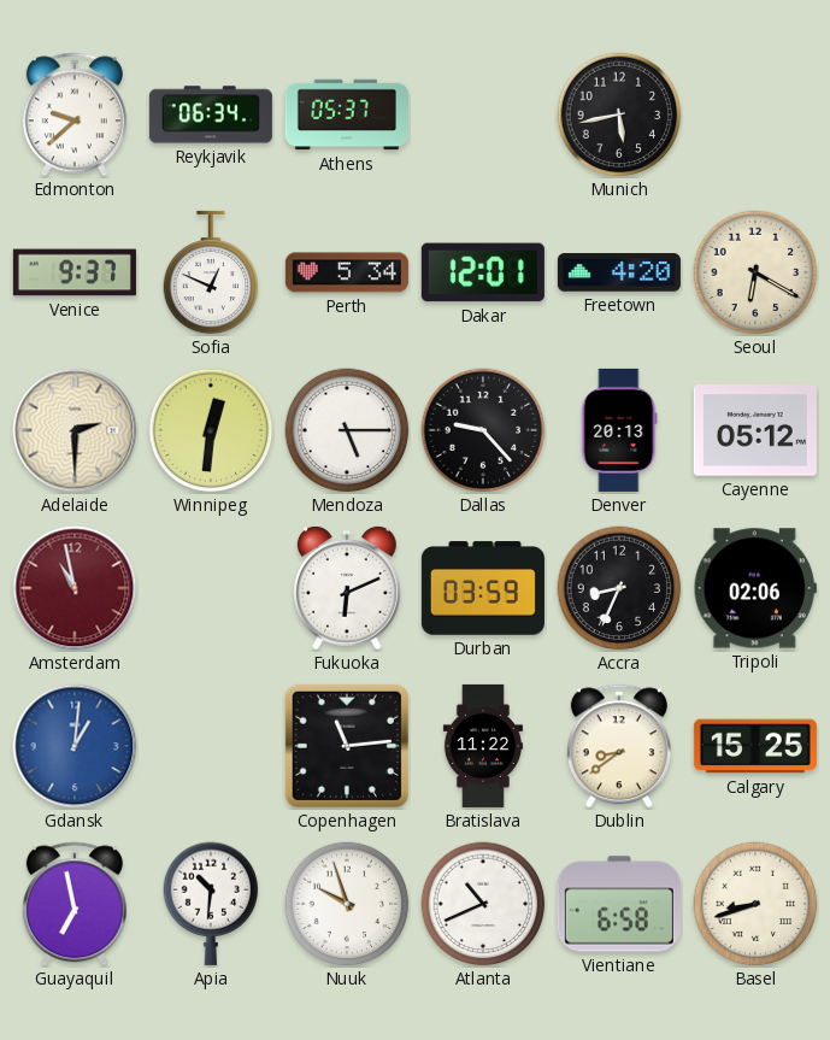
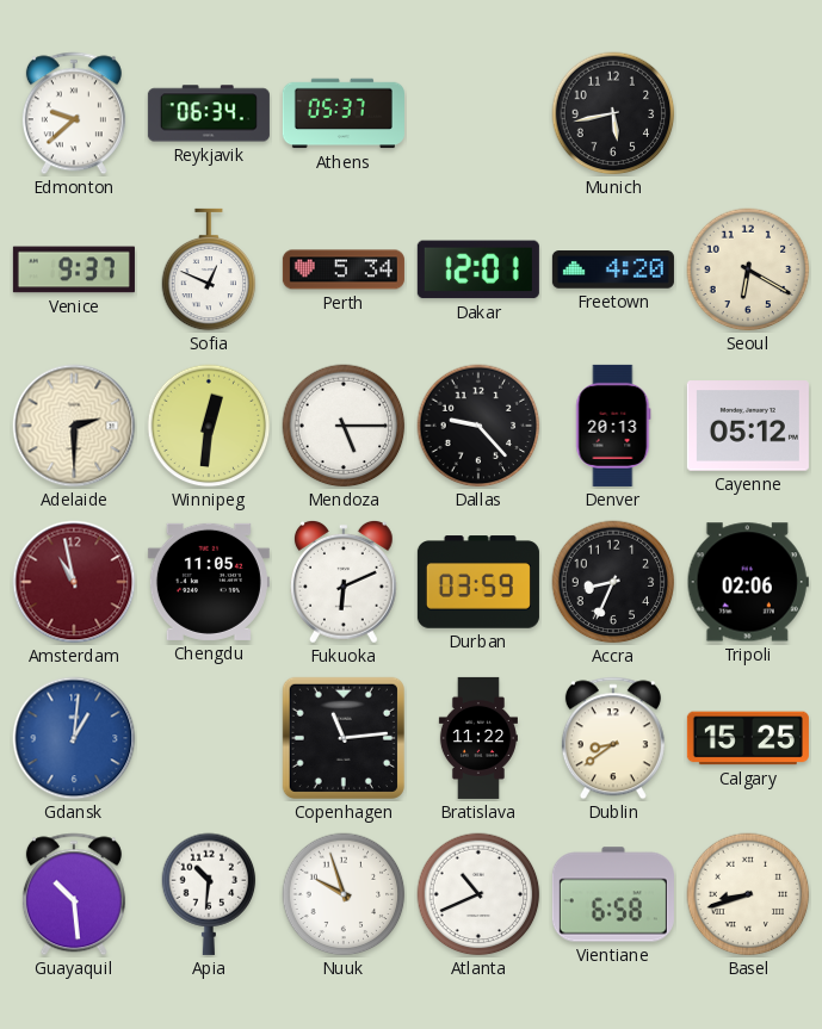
Chengdu: none -> 11:05 (209, 582)
Guayaquil: 6:58 -> 10:29 (74, 894)
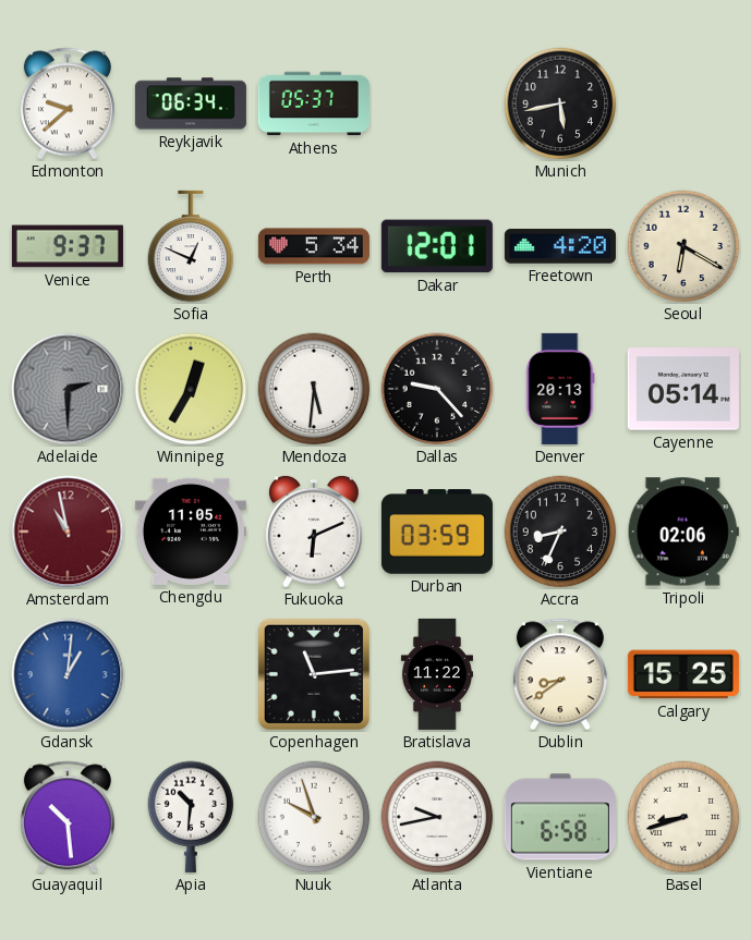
Adelaide dial: cream -> grey (68, 389)
Winnipeg: 12:31 -> 12:35 (191, 389)
Mendoza: 5:15 -> 5:31 (314, 389)
Cayenne: 05:12 -> 05:14 (683, 389)
Atlanta: 10:41 -> 9:43 (437, 817)
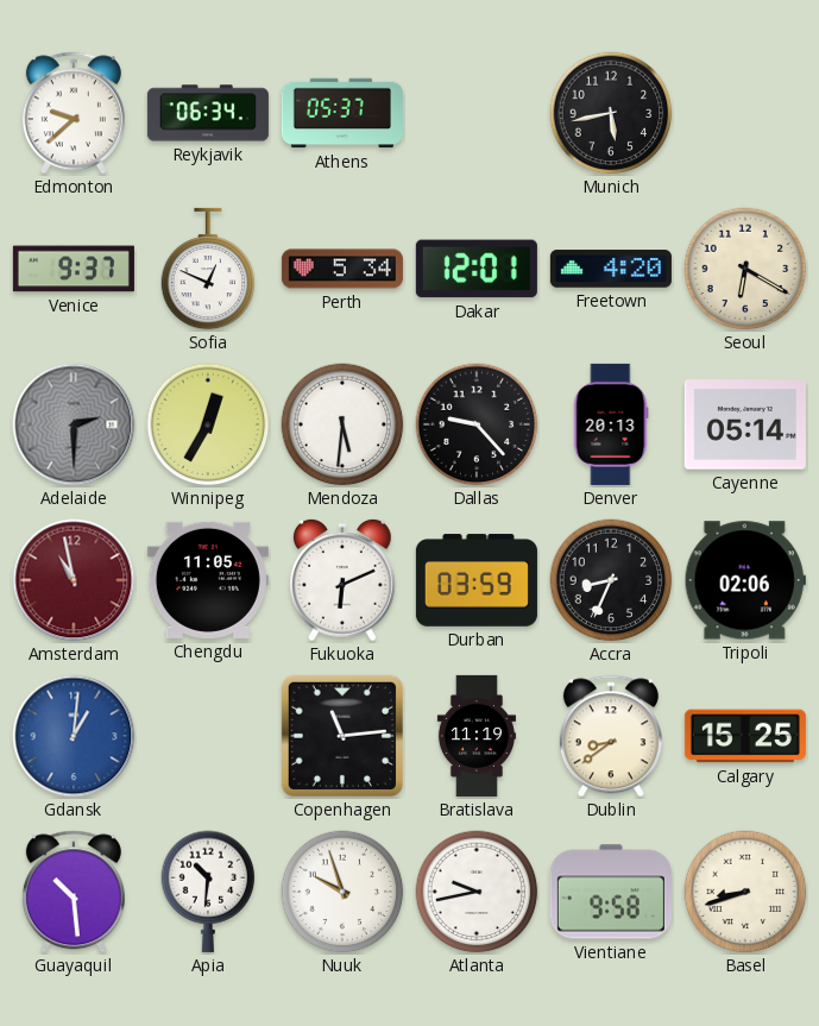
Bratislava: 11:22 -> 11:19 (477, 736)
Vientiane: 6:58 -> 9:58 (611, 892)
